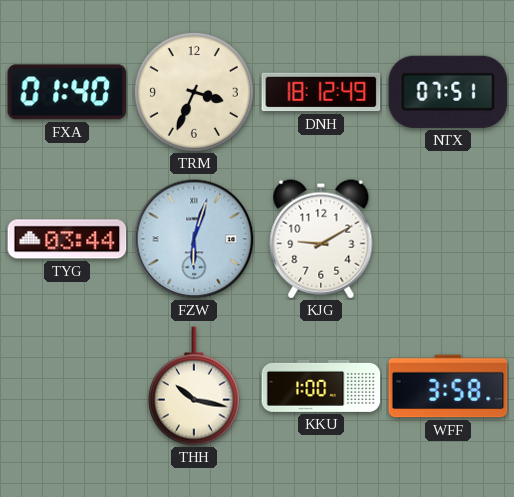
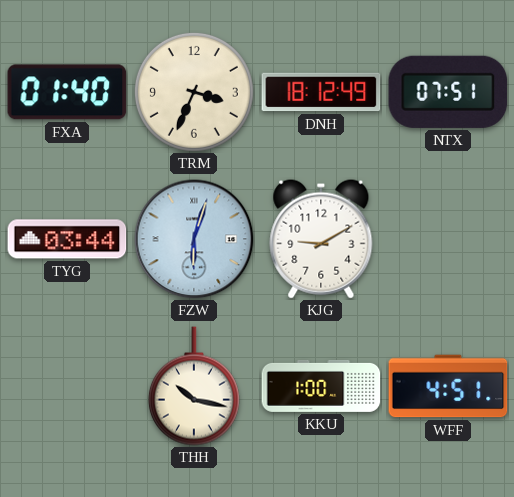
WFF: 3:58 -> 4:51 (448, 386)
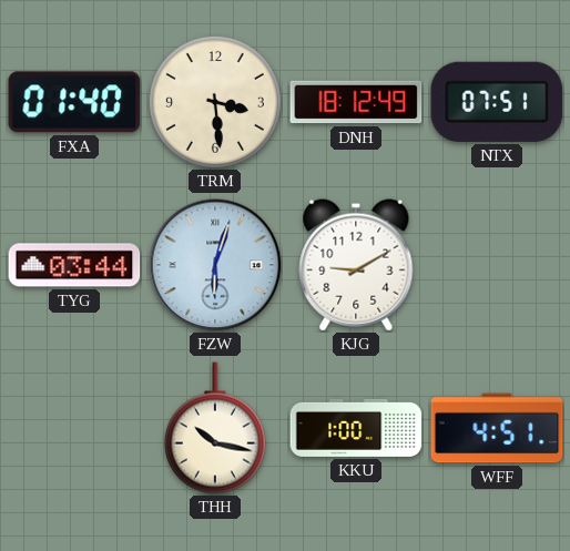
TRM: 3:34 -> 3:29 (215, 102)
